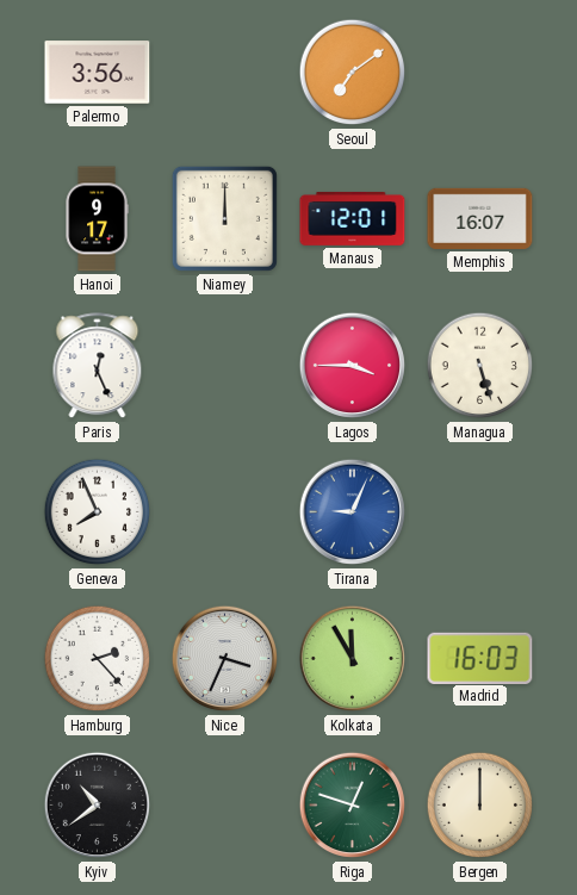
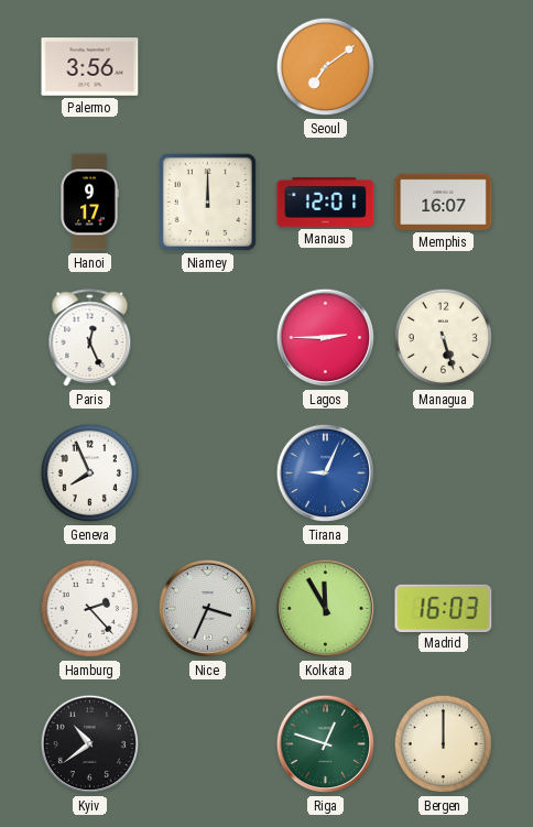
Lagos: 3:45 -> 2:45 (326, 338)
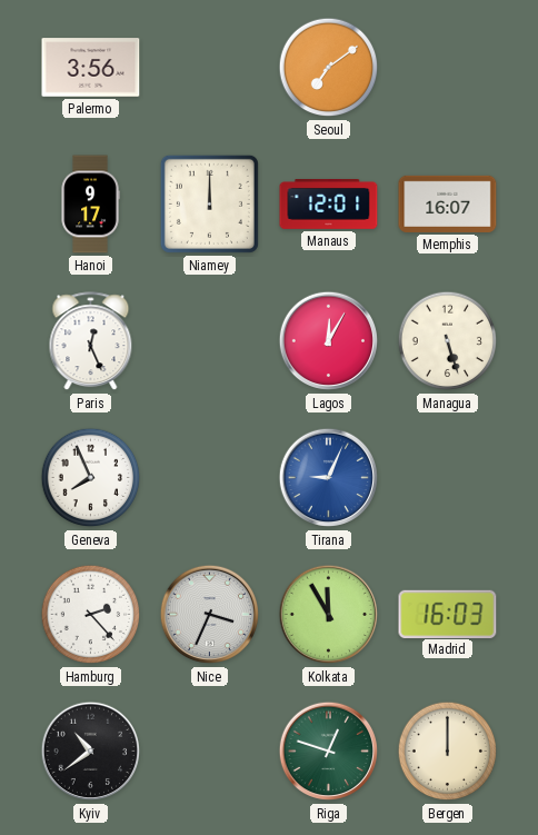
Lagos: 2:45 -> 12:05 (329, 341)
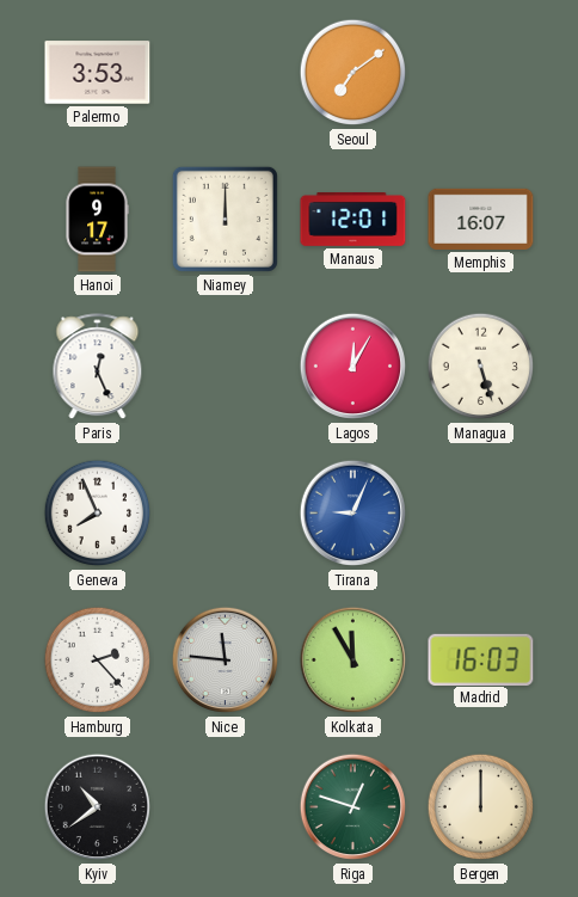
Palermo: 3:56 -> 3:53 (98, 73)
Nice: 3:34 -> 11:46 (226, 661)
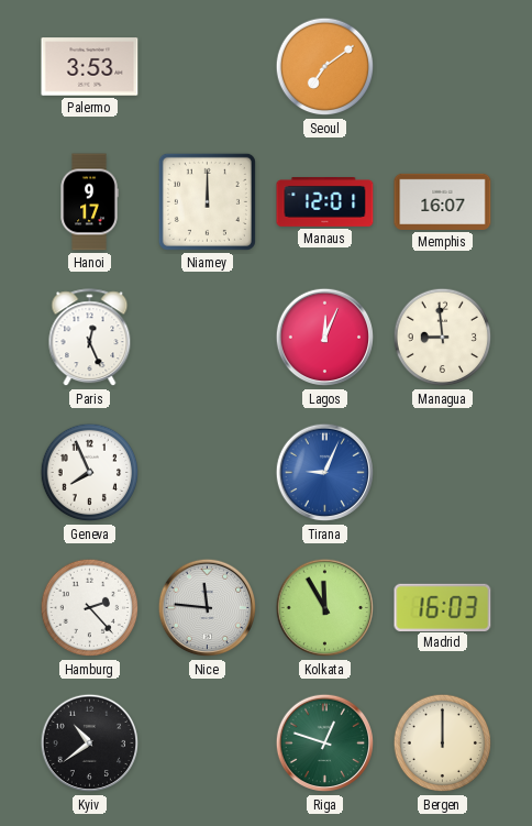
Lagos: 12:05 -> 12:04 (325, 338)
Managua: 5:27 -> 8:59 (443, 338)
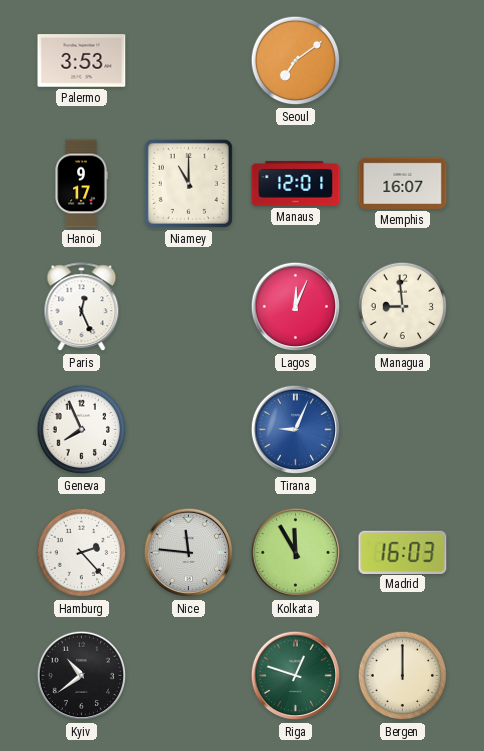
Niamey: 12:00 -> 11:00 (188, 183)
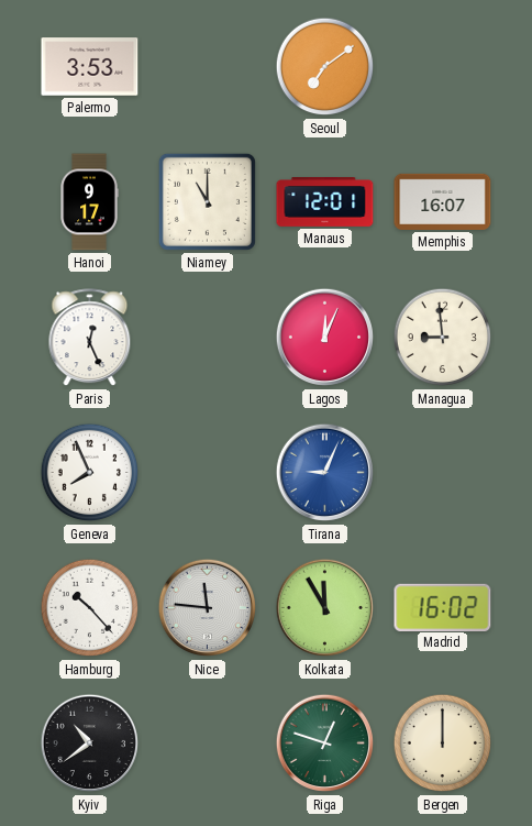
Hamburg: 2:23 -> 10:23 (90, 608)
Madrid: 16:03 -> 16:02 (443, 607)
